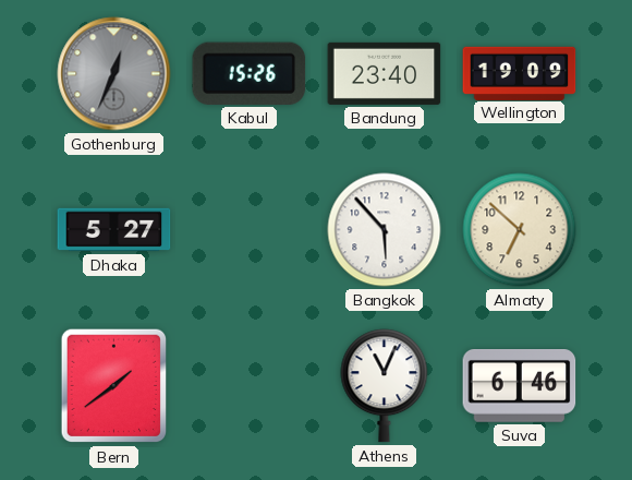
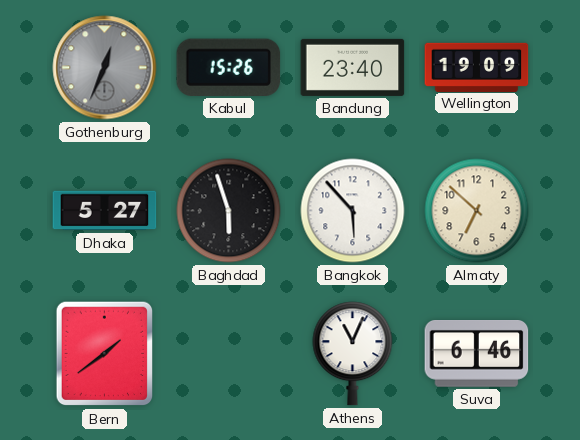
Baghdad: none -> 5:57 (229, 211)
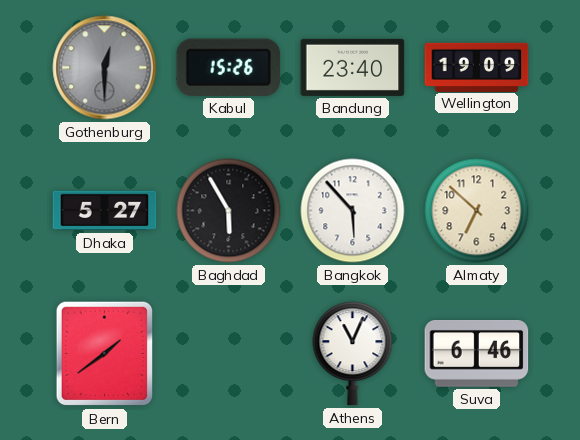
Gothenburg: 12:34 -> 12:30 (105, 68)
Baghdad: 5:57 -> 5:55 (229, 211)
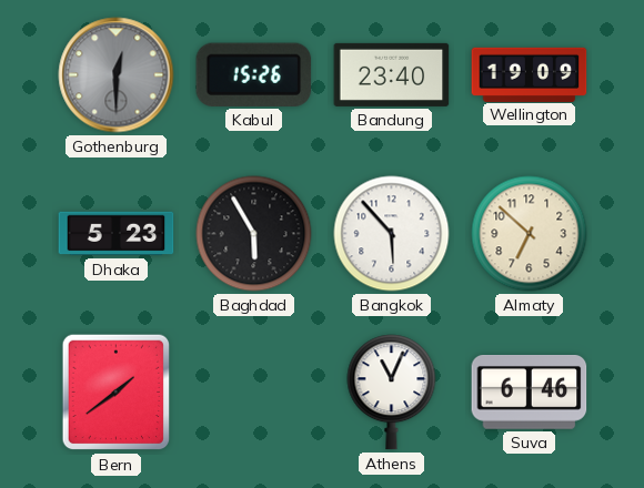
Dhaka: 5:27 -> 5:23 (117, 234)
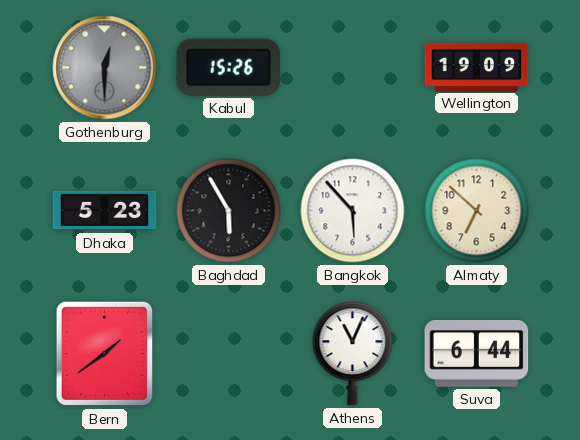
Bandung: 23:40 -> none (392, 74)
Suva: 6:46 -> 6:44 (477, 354)
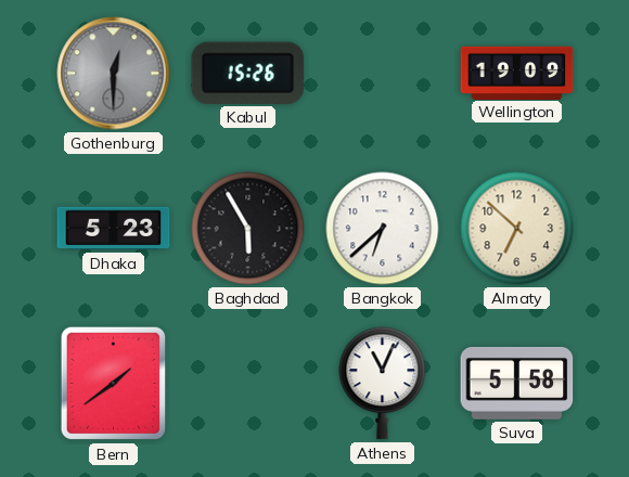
Bangkok: 5:53 -> 6:38 (383, 229)
Suva: 6:44 -> 5:58 (517, 384)
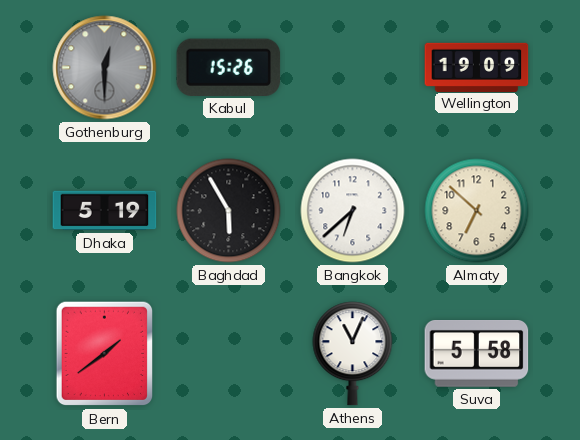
Dhaka: 5:23 -> 5:19 (105, 211)
